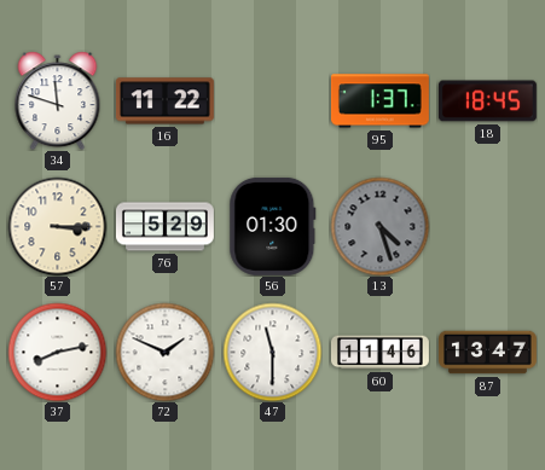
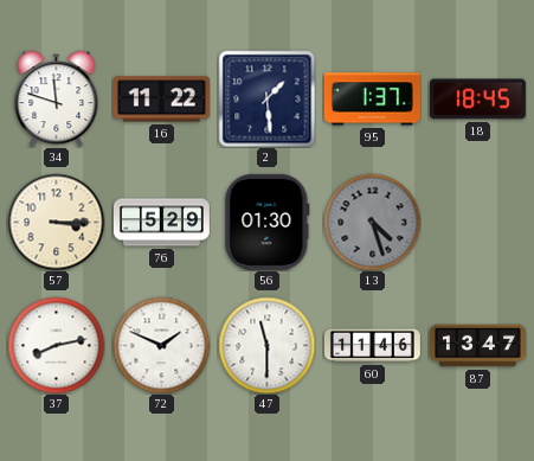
2: none -> 1:29 (266, 98)
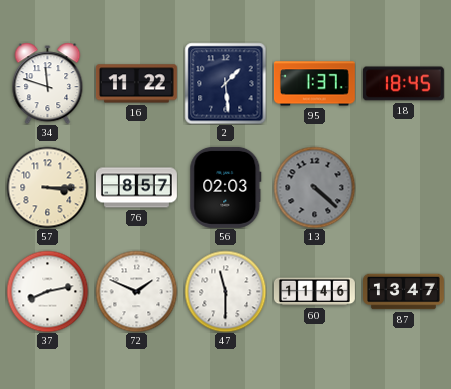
76: 5:29 -> 8:57 (136, 188)
56: 01:30 -> 02:03 (226, 187)
13: 4:27 -> 4:22 (314, 187)
